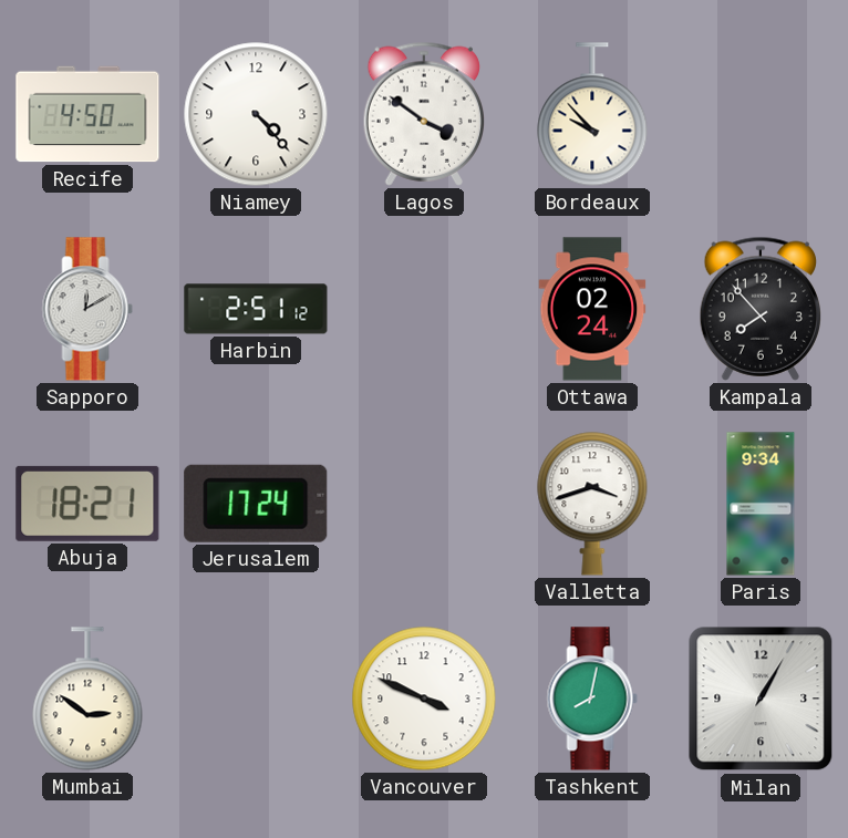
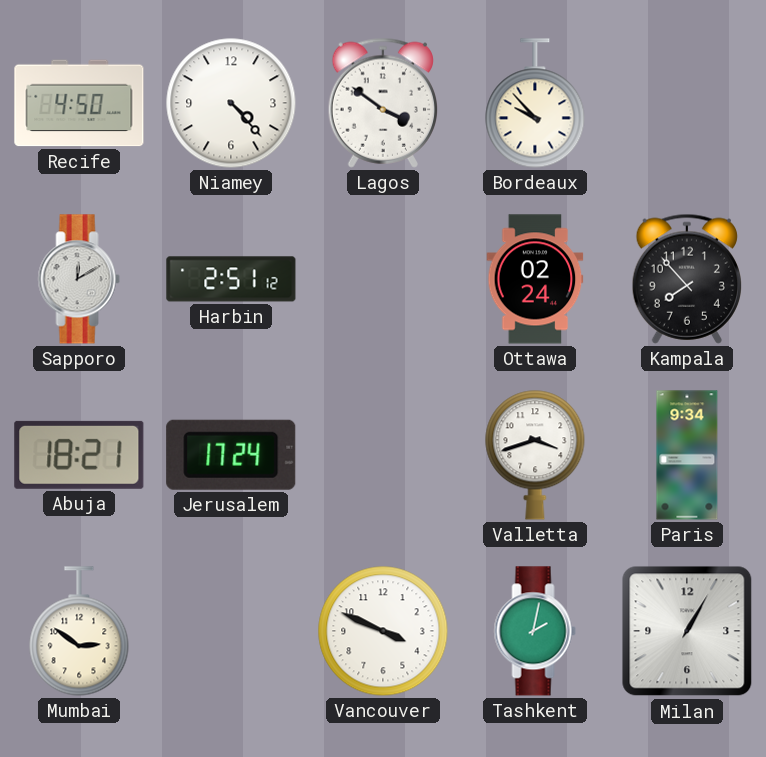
Tashkent: 8:02 -> 2:02 (535, 631)
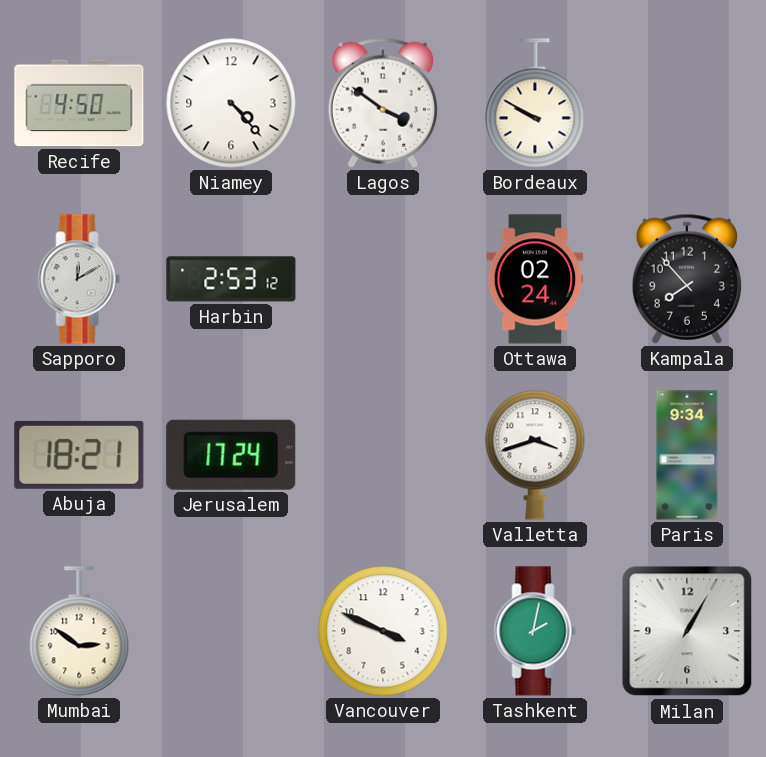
Bordeaux: 9:53 -> 9:50 (535, 103)
Harbin: 2:51 -> 2:53 (231, 279)
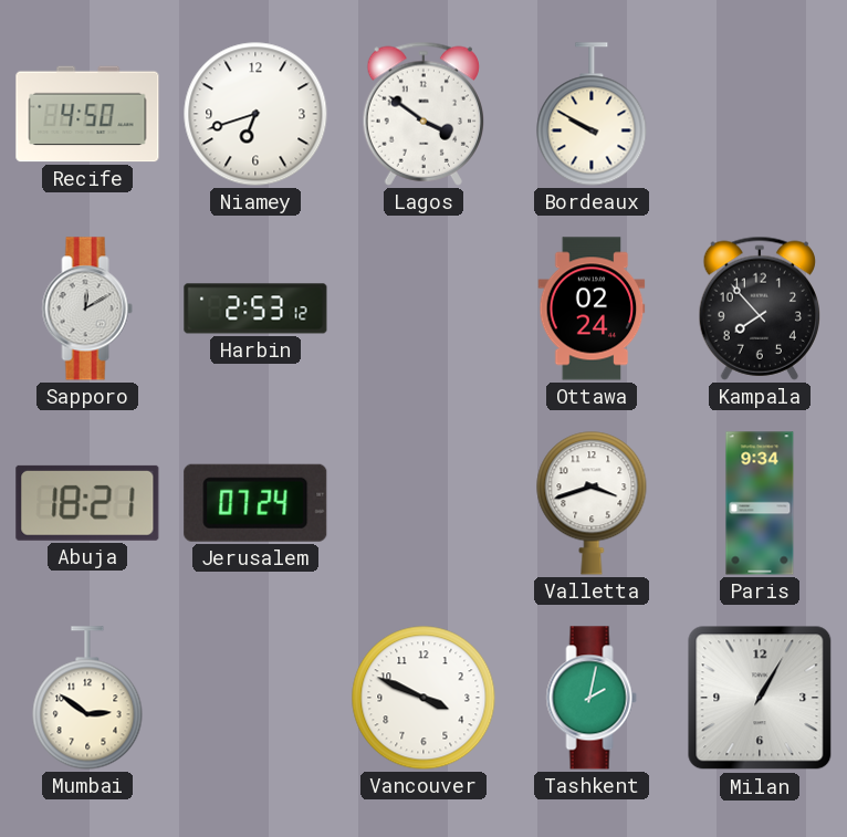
Niamey: 4:23 -> 6:42 (255, 114)
Jerusalem: 17:24 -> 07:24 (255, 503)
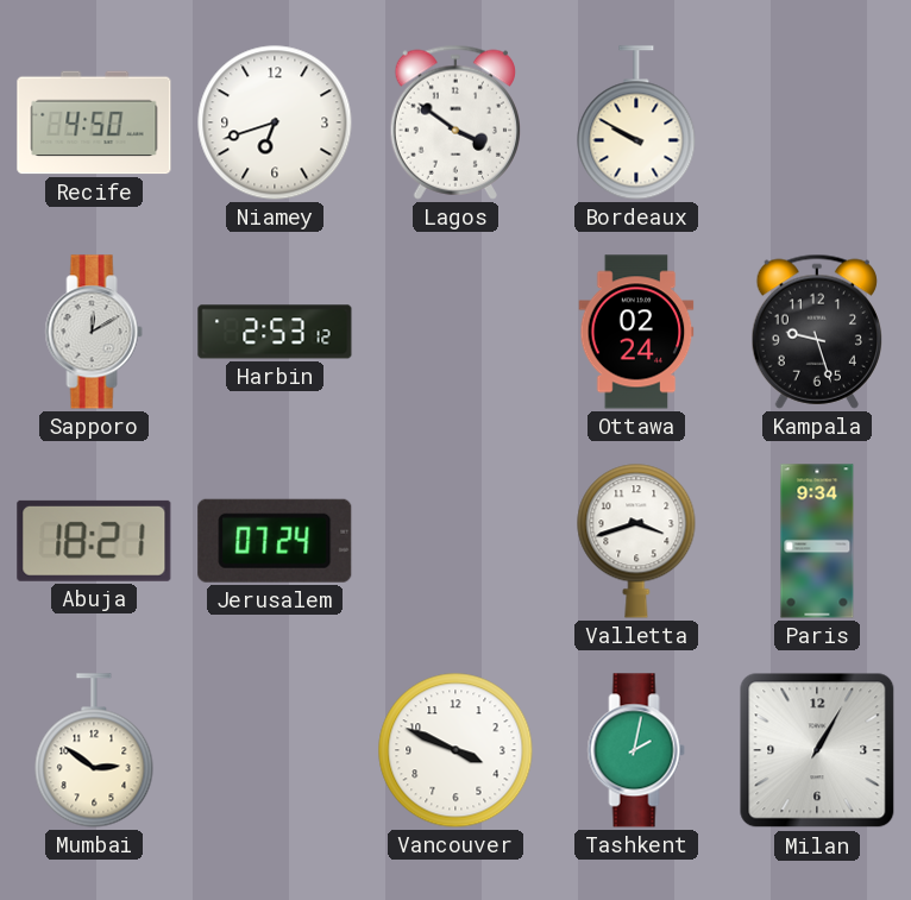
Kampala: 7:53 -> 9:27 (816, 332)
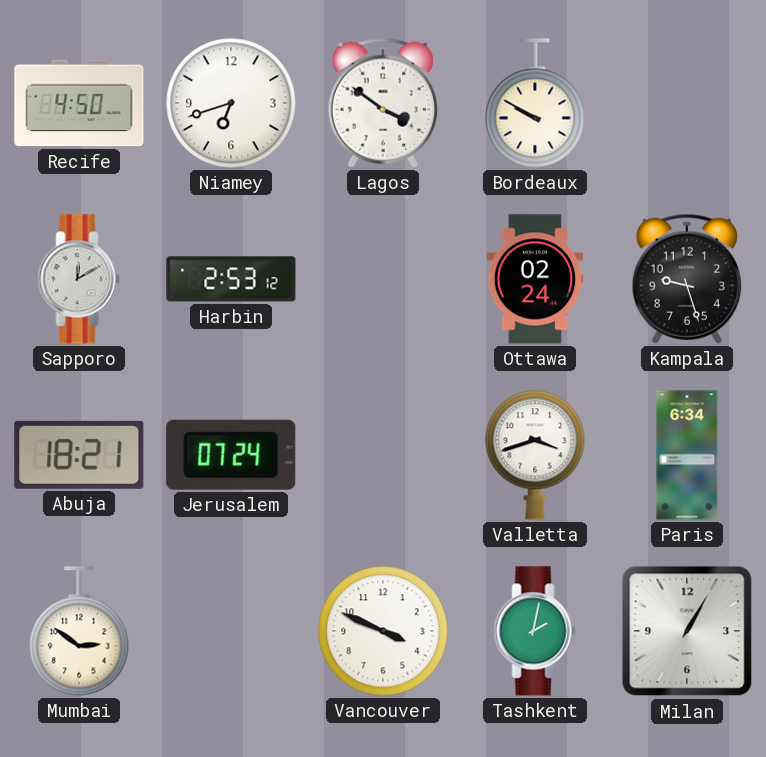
Paris: 9:34 -> 6:34 (687, 455)
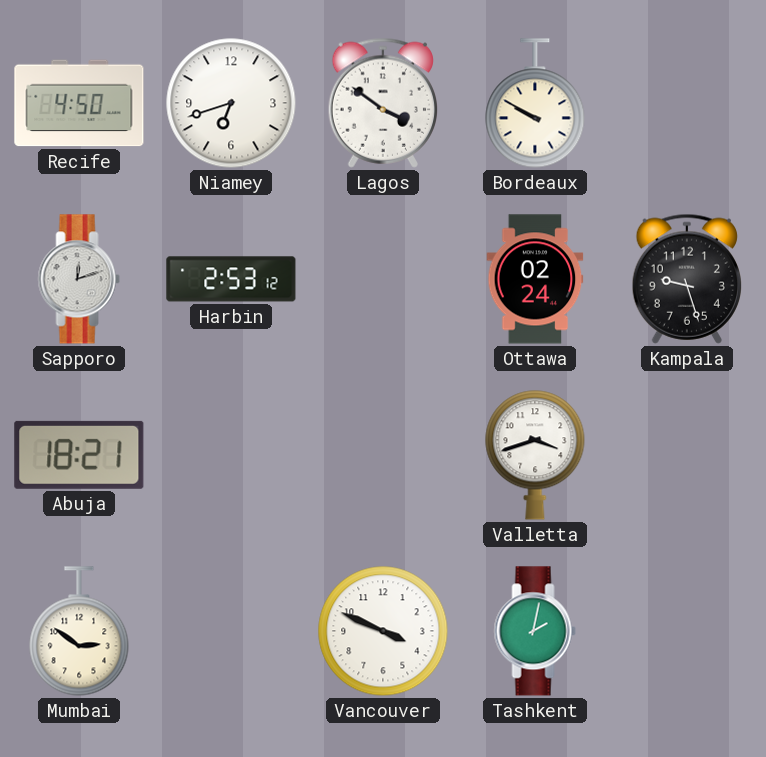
Sapporo: 12:10 -> 12:12 (79, 279)
Jerusalem: 07:24 -> none (231, 455)
Paris: 6:34 -> none (687, 455)
Milan: 1:05 -> none (687, 631)
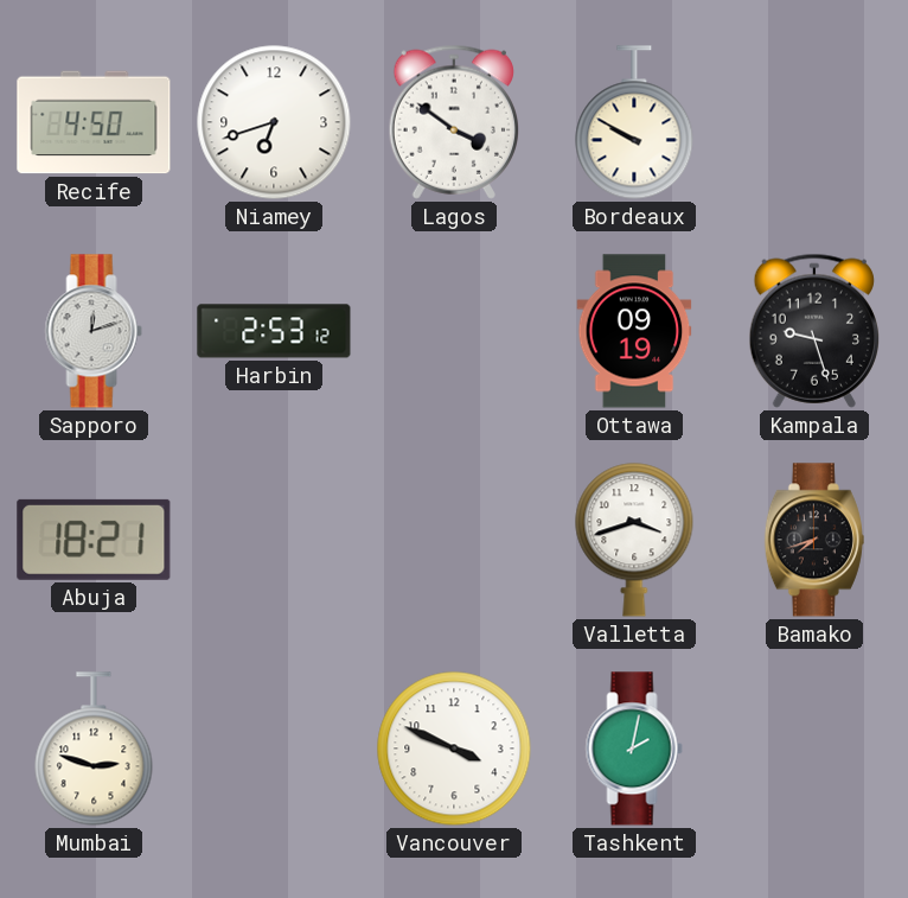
Ottawa: 02:24 -> 09:19 (634, 331)
Bamako: none -> 7:42 (814, 540)
Mumbai: 2:51 -> 2:48 (94, 749)
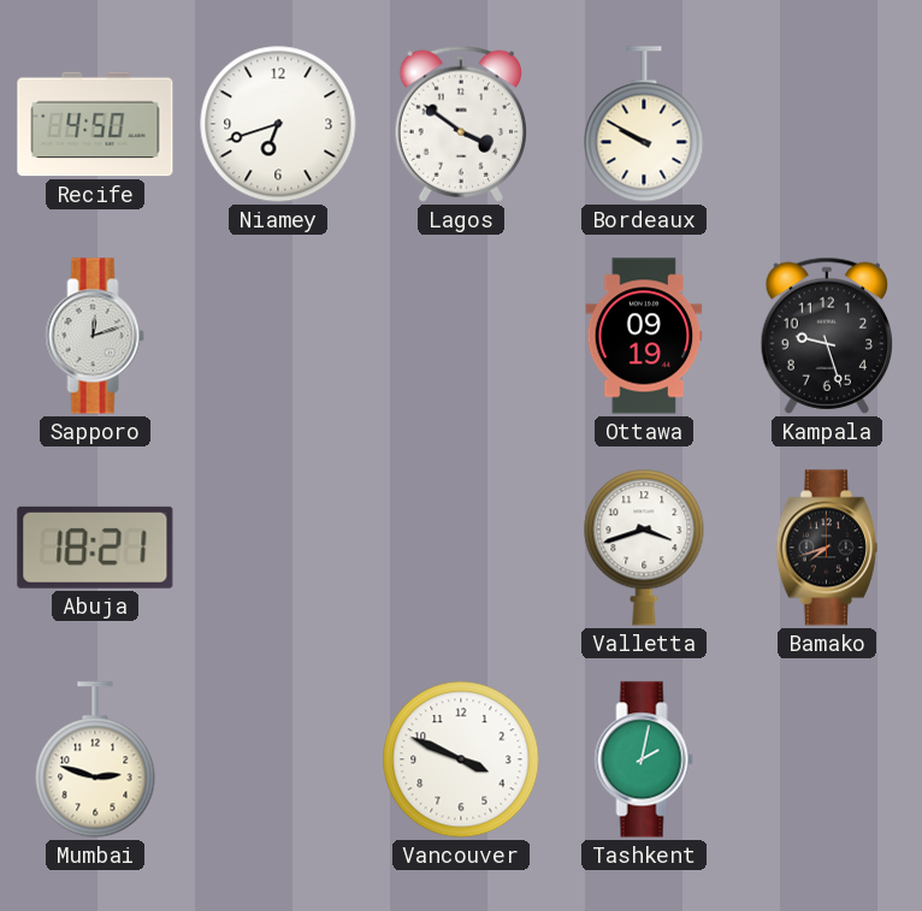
Harbin: 2:53 -> none (274, 331)
